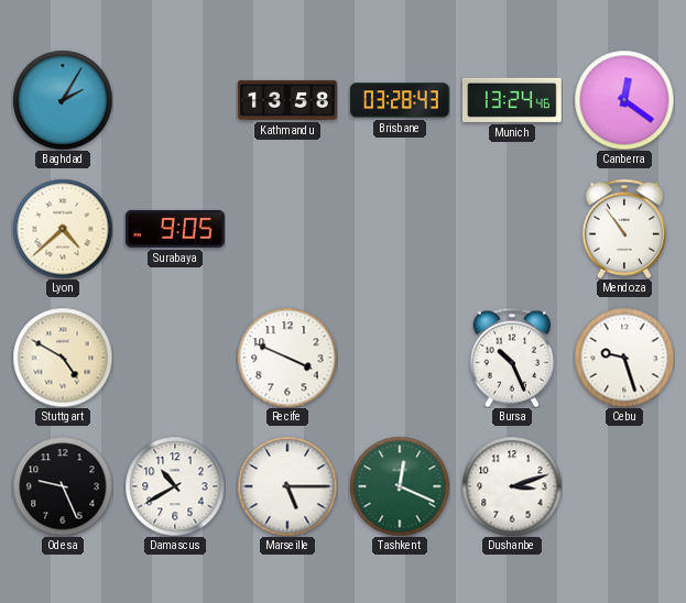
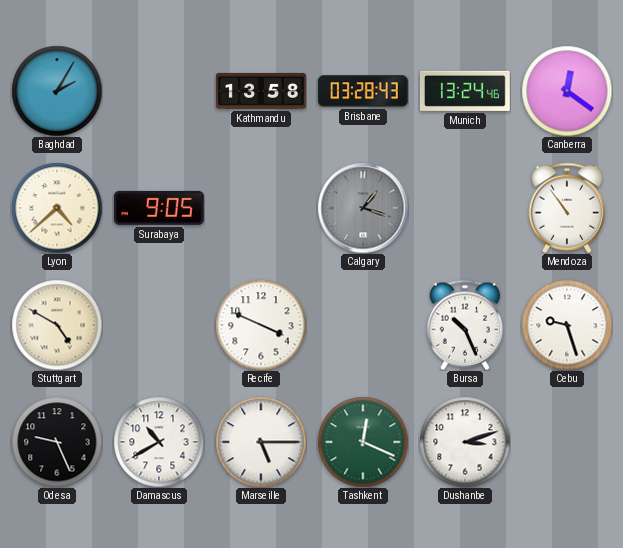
Calgary: none -> 1:18 (363, 208)
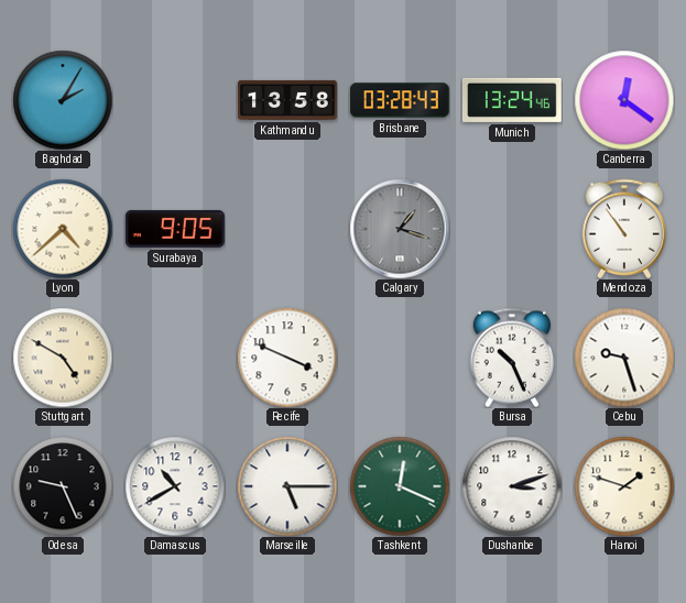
Hanoi: none -> 1:48 (624, 486)
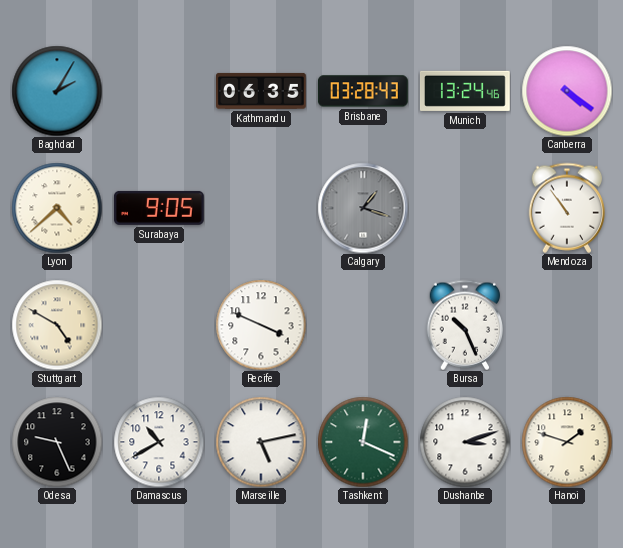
Kathmandu: 13:58 -> 06:35 (262, 91)
Canberra: 12:21 -> 4:21 (567, 91)
Cebu: 9:27 -> none (624, 358)
Marseille: 5:15 -> 5:13 (261, 442)
